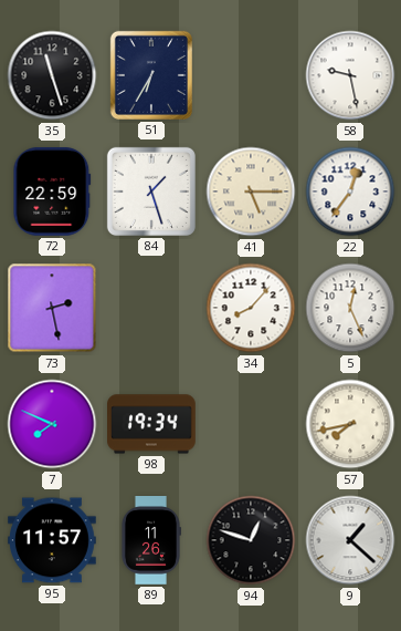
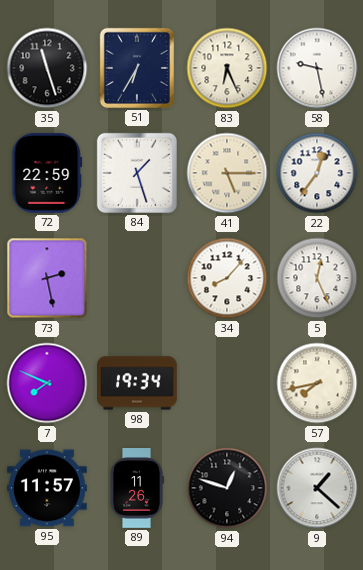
83: none -> 6:26 (227, 68)
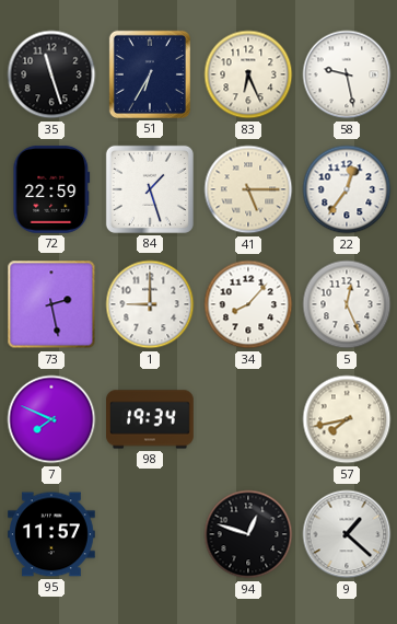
1: none -> 9:00 (150, 304)
89: 11:26 -> none (136, 489)
